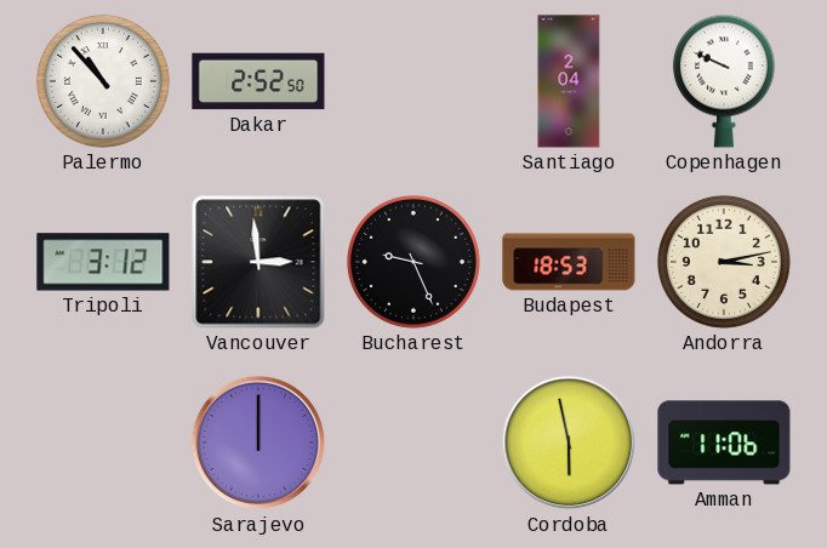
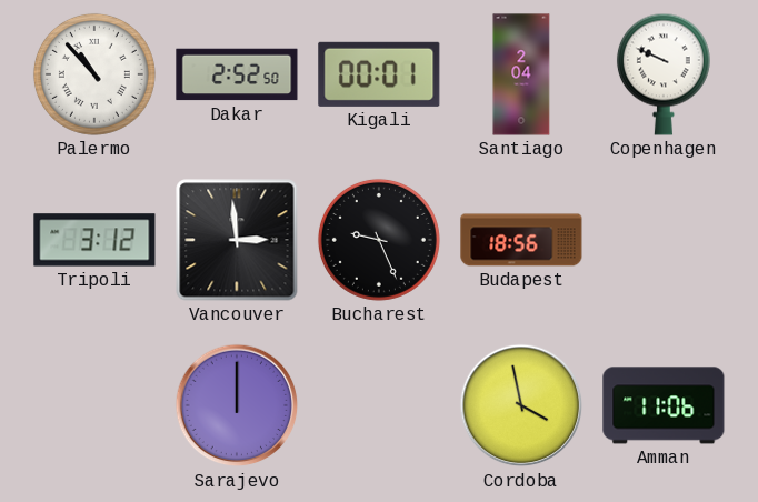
Kigali: none -> 00:01 (379, 74)
Budapest: 18:53 -> 18:56 (521, 240)
Andorra: 3:13 -> none (724, 262)
Cordoba: 5:58 -> 3:58 (521, 405)
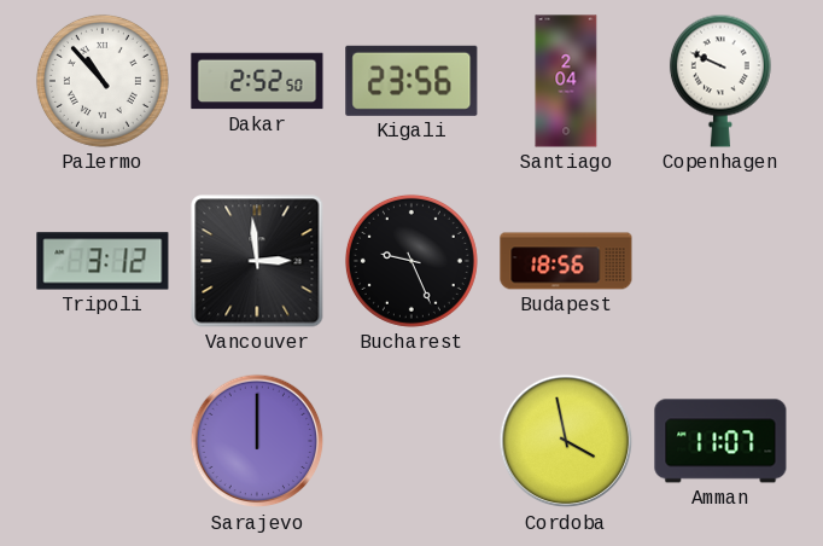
Kigali: 00:01 -> 23:56 (411, 81)
Amman: 11:06 -> 11:07 (720, 441)
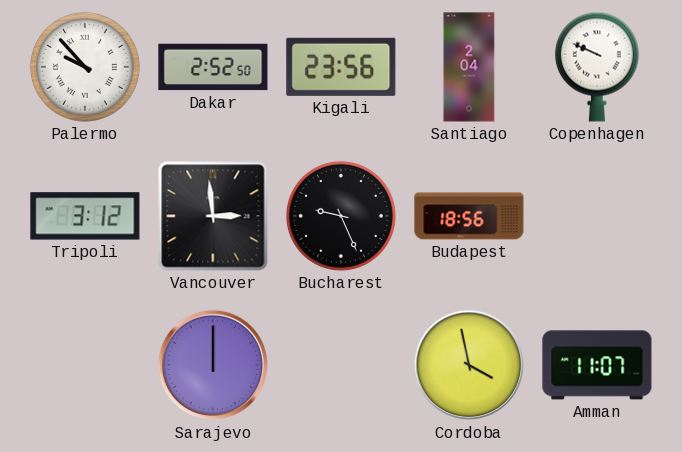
Palermo: 10:53 -> 9:53 (85, 67)
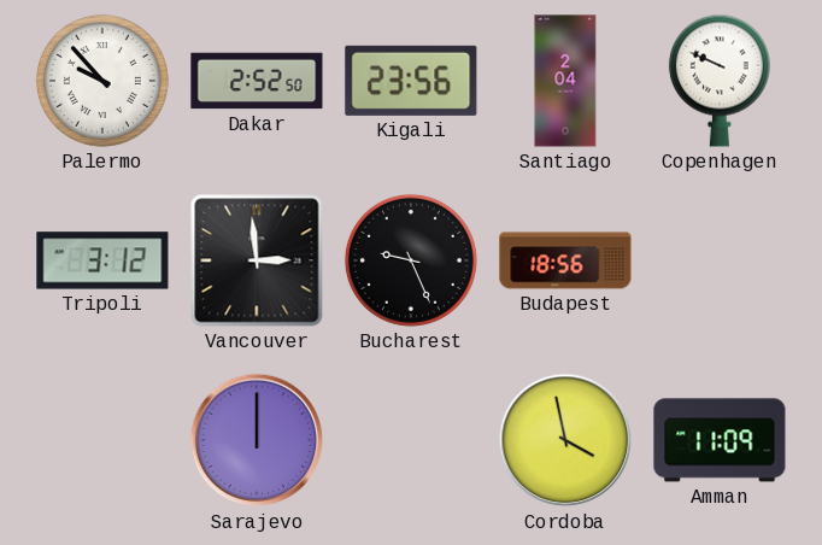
Amman: 11:07 -> 11:09 (720, 440)
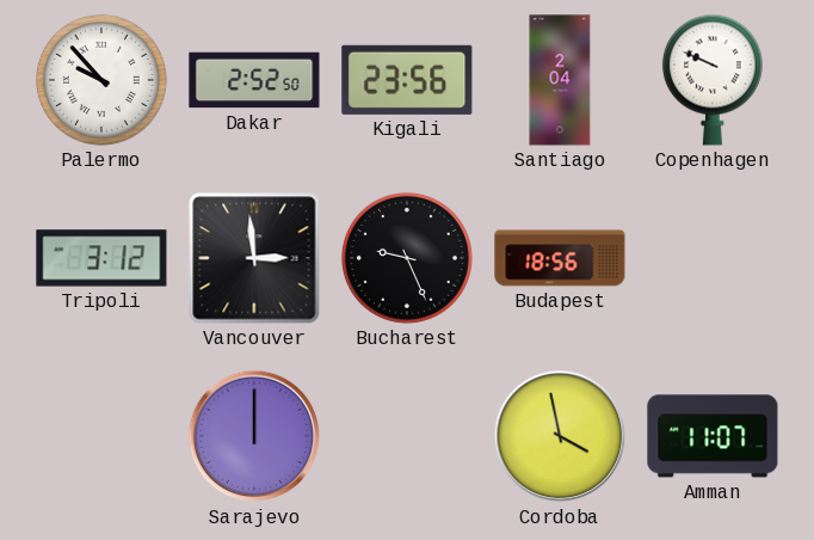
Amman: 11:09 -> 11:07 (713, 436)
